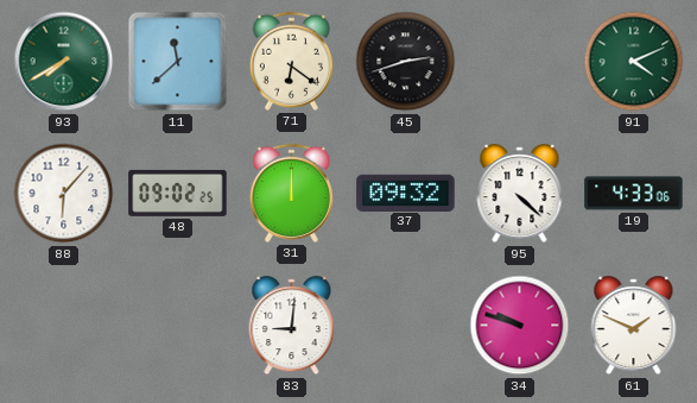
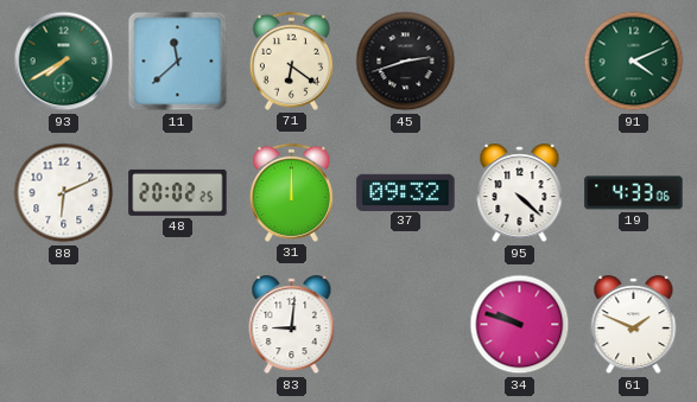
88: 6:07 -> 6:11 (64, 193)
48: 09:02 -> 20:02 (178, 192)
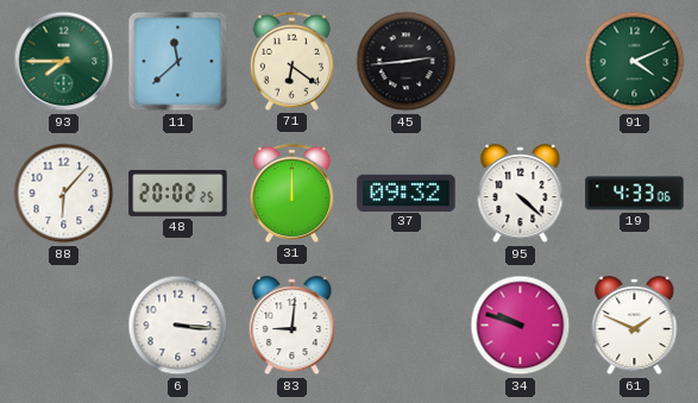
93: 7:40 -> 7:45 (64, 62)
45: 2:42 -> 2:44 (407, 62)
88: 6:11 -> 6:07 (64, 194)
6: none -> 3:16 (178, 326)
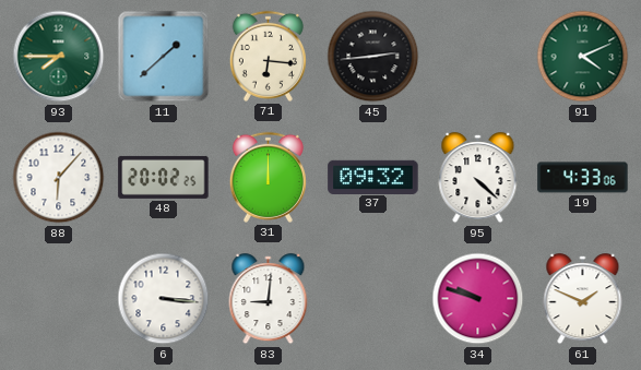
11: 11:38 -> 1:38 (164, 57)
71: 6:21 -> 6:16 (268, 56)
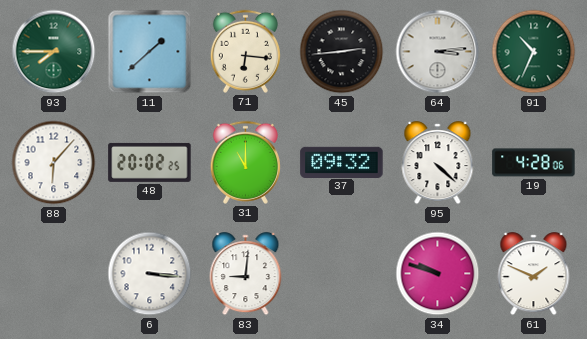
64: none -> 3:14 (438, 52)
91: 4:11 -> 10:34 (534, 52)
31: 12:00 -> 11:00 (245, 162)
19: 4:33 -> 4:28 (534, 163)
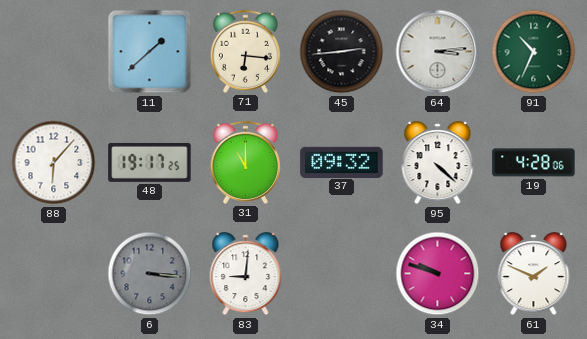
93: 7:45 -> none (54, 52)
48: 20:02 -> 19:17 (150, 162)
6 dial: white -> grey (150, 274)
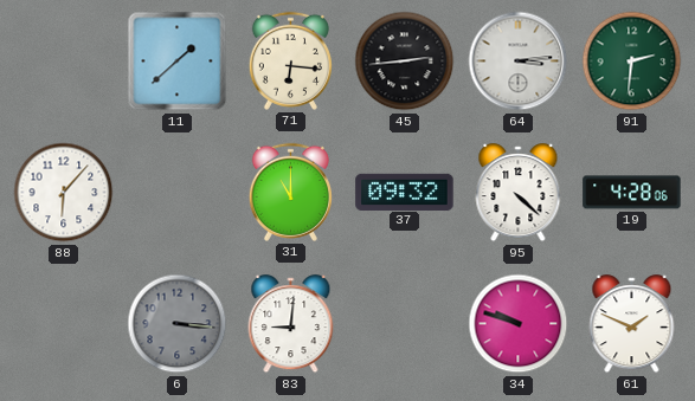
91: 10:34 -> 2:31 (632, 62)
48: 19:17 -> none (150, 162)
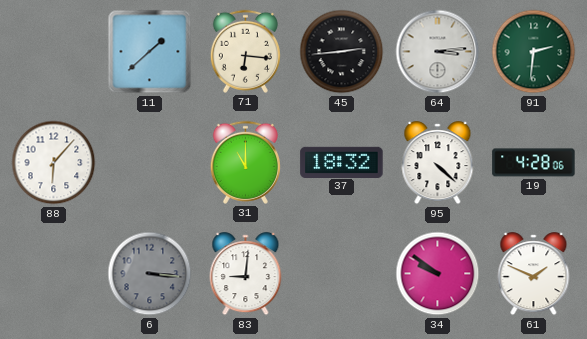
37: 09:32 -> 18:32 (342, 162)
34: 9:48 -> 9:51 (438, 274)
